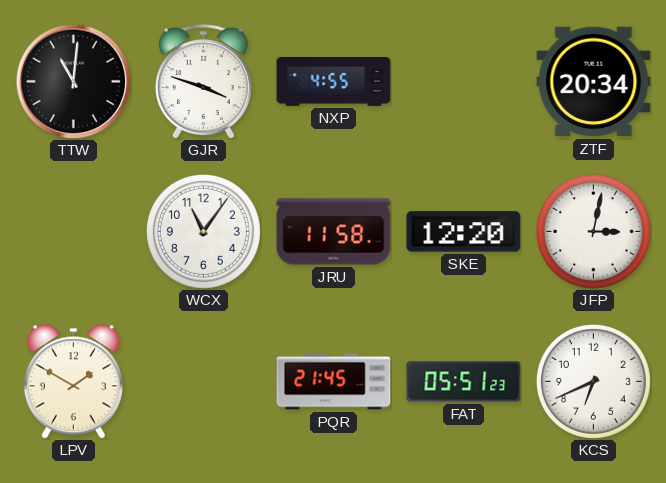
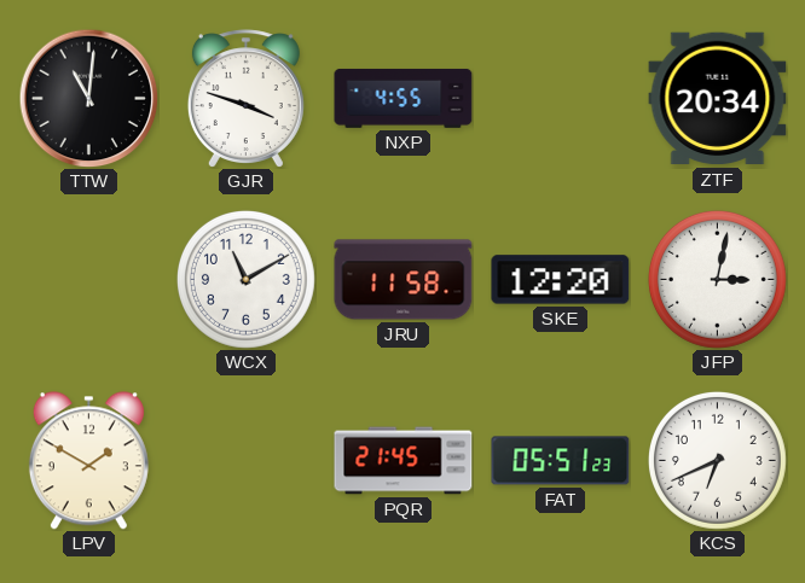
WCX: 11:06 -> 11:10 (245, 279)
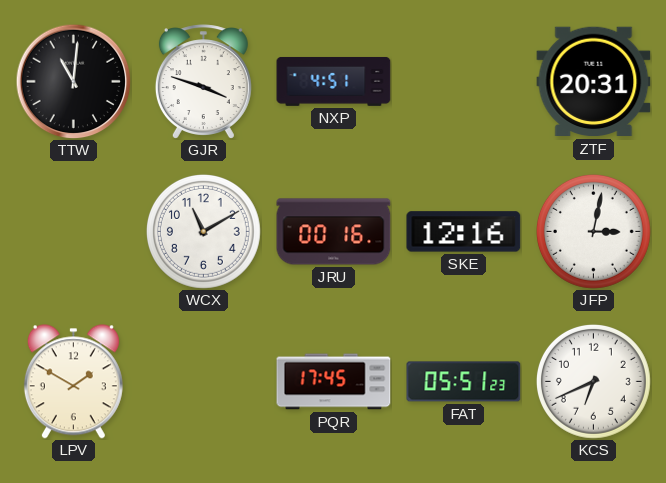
NXP: 4:55 -> 4:51 (334, 81)
ZTF: 20:34 -> 20:31 (594, 82)
JRU: 11:58 -> 00:16 (334, 232)
SKE: 12:20 -> 12:16 (464, 232)
PQR: 21:45 -> 17:45 (334, 382)
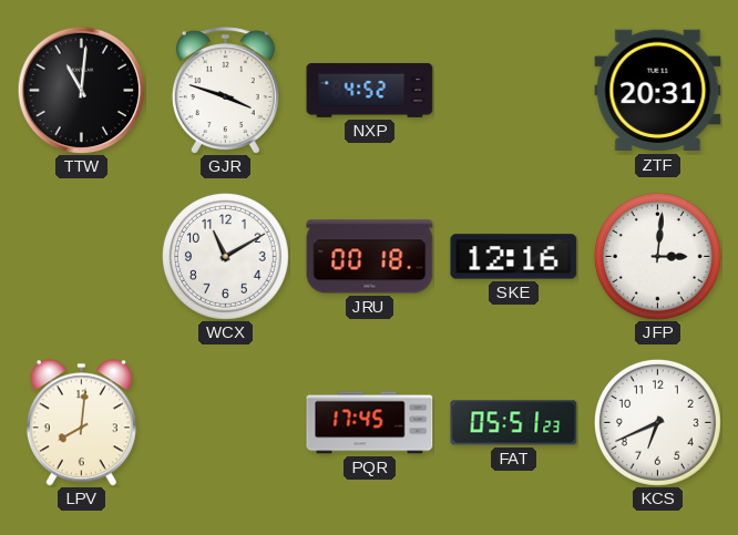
NXP: 4:51 -> 4:52 (370, 90)
JRU: 00:16 -> 00:18 (370, 257)
JFP: 3:02 -> 3:01 (657, 256)
LPV: 1:50 -> 8:01 (81, 423)
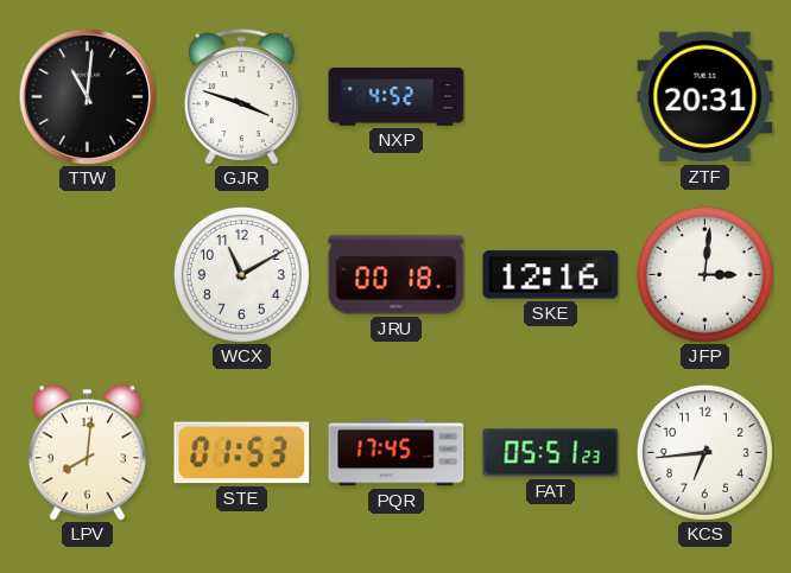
STE: none -> 01:53 (242, 453)
KCS: 6:41 -> 6:44 (704, 452)
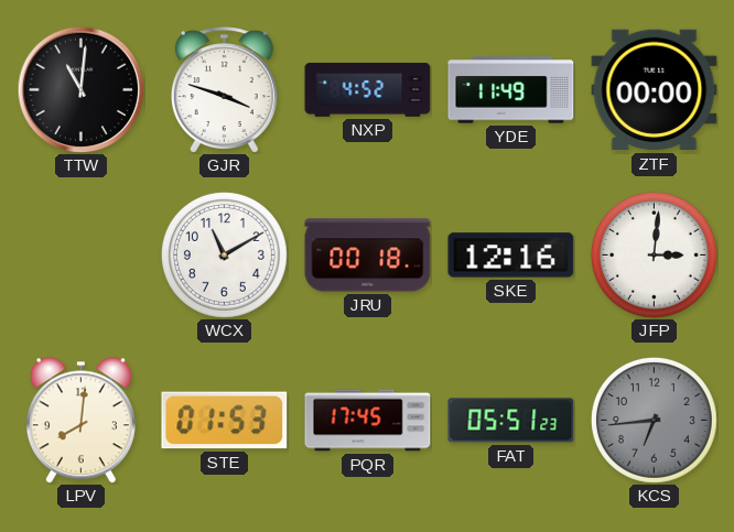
YDE: none -> 11:49 (511, 90)
ZTF: 20:31 -> 00:00 (655, 90)
KCS dial: white -> grey (654, 420)
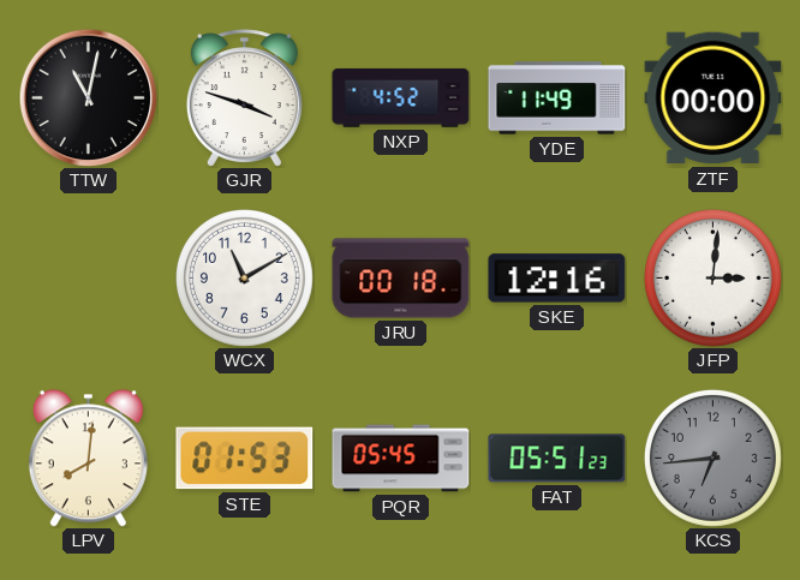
TTW: 11:01 -> 11:02 (88, 97)
PQR: 17:45 -> 05:45 (401, 459)
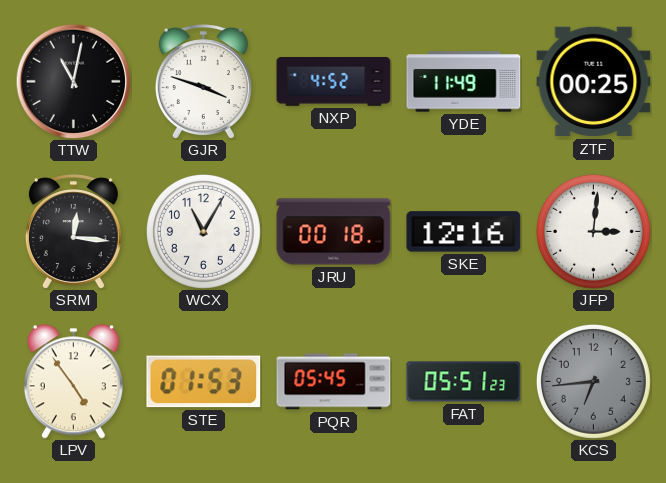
ZTF: 00:00 -> 00:25 (594, 82)
SRM: none -> 12:16 (73, 232)
WCX: 11:10 -> 11:05 (203, 231)
LPV: 8:01 -> 4:54 (73, 382)
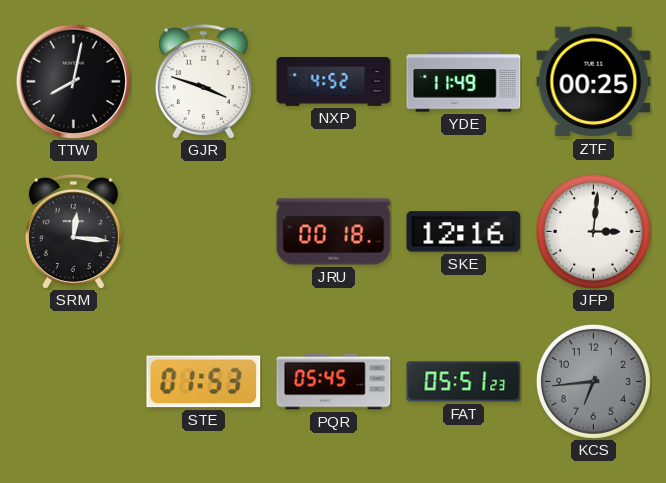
TTW: 11:02 -> 8:02 (73, 81)
WCX: 11:05 -> none (203, 231)
LPV: 4:54 -> none (73, 382)
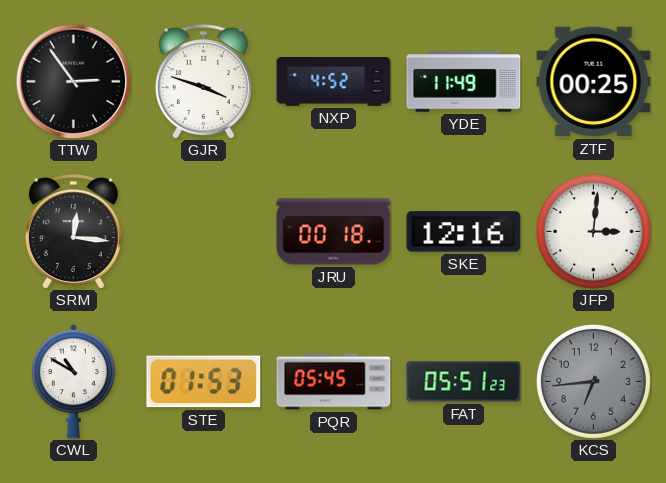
TTW: 8:02 -> 2:54 (73, 81)
CWL: none -> 10:50 (73, 382)
